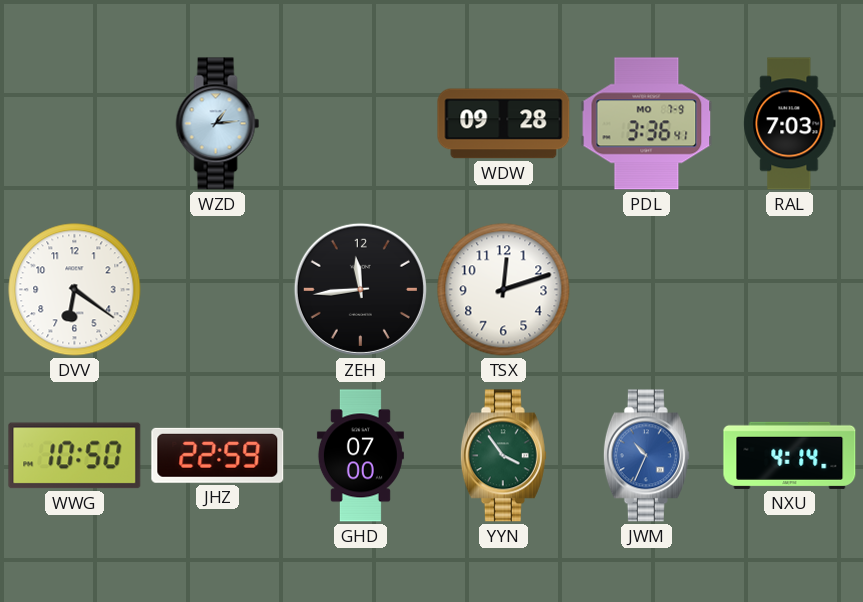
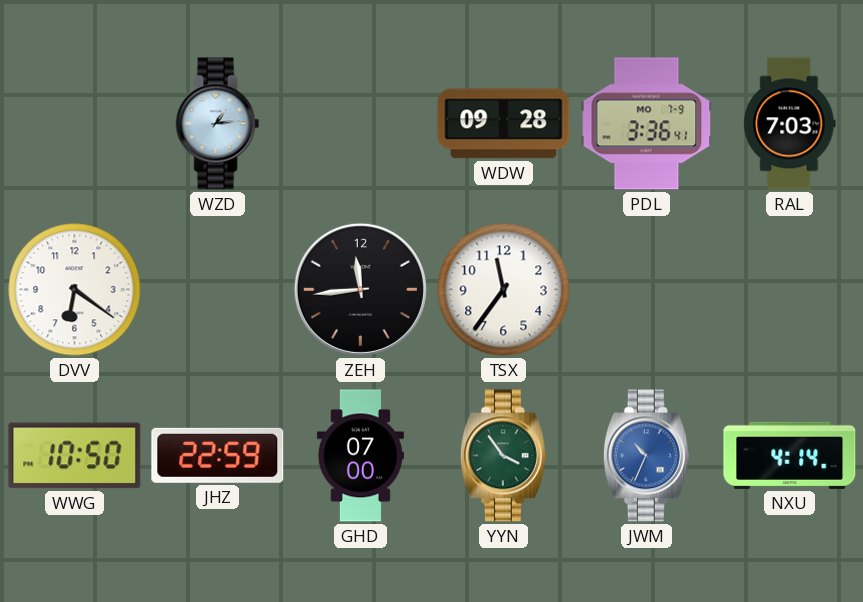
TSX: 12:12 -> 11:36 (504, 290)
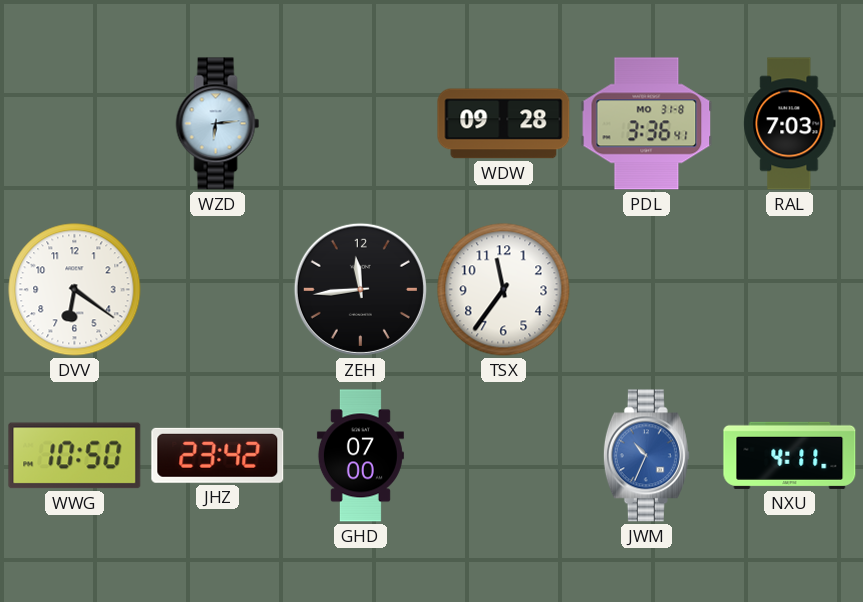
WZD: 1:14 -> 6:14 (218, 124)
PDL date: MO 7-9 -> MO 31-8 (647, 124)
JHZ: 22:59 -> 23:42 (218, 455)
YYN: 3:54 -> none (503, 456)
NXU: 4:14 -> 4:11 (790, 455)
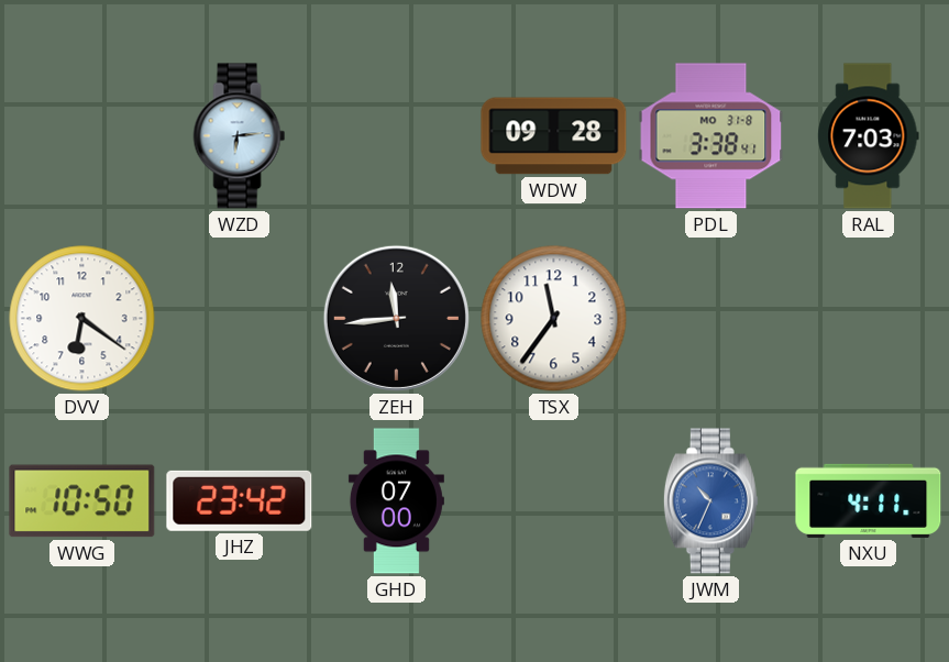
PDL: 3:36 -> 3:38 (711, 136)
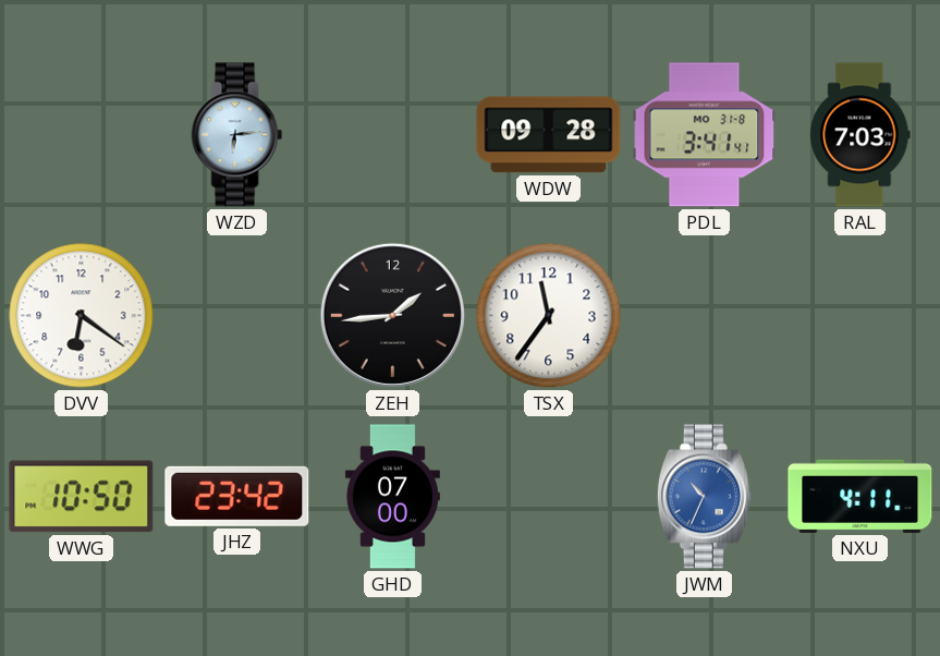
PDL: 3:38 -> 3:41 (705, 135)
ZEH: 11:44 -> 1:44 (392, 315)
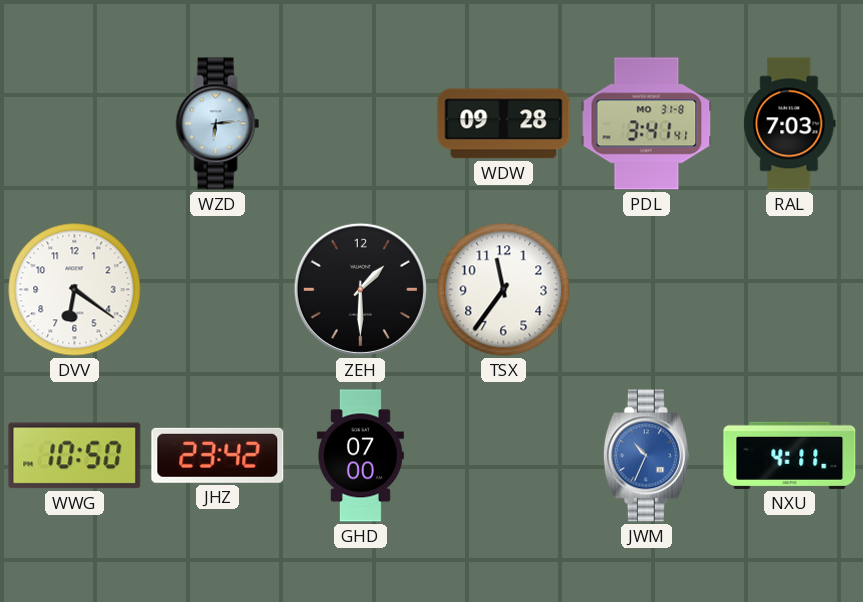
ZEH: 1:44 -> 1:30 (360, 289)
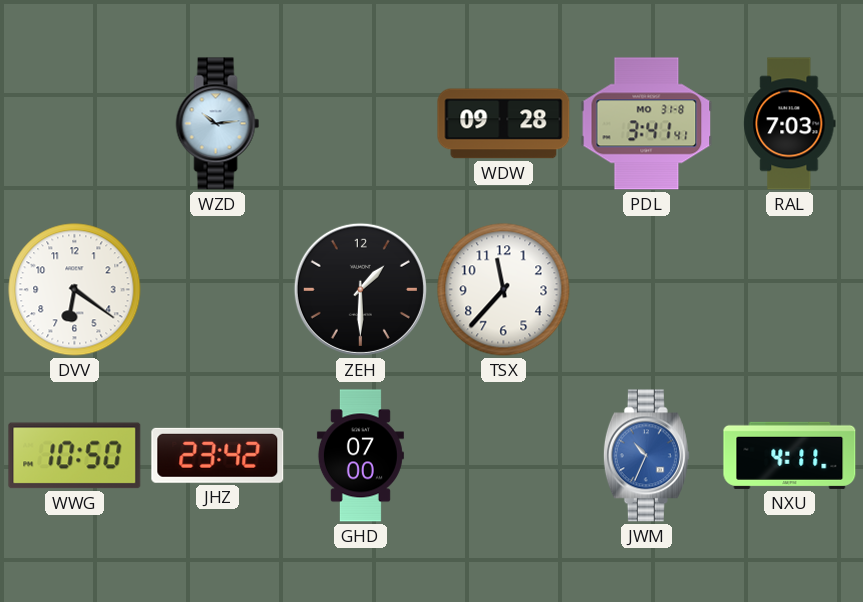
WZD: 6:14 -> 10:14 (218, 124)
TSX: 11:36 -> 11:37 (504, 290)
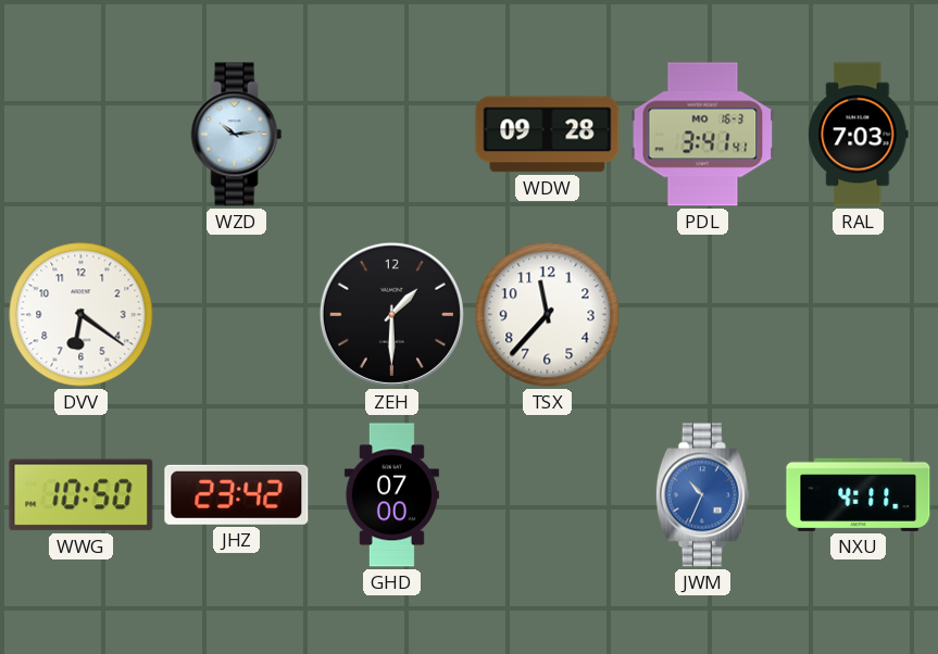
PDL date: MO 31-8 -> MO 16-3 (703, 135)
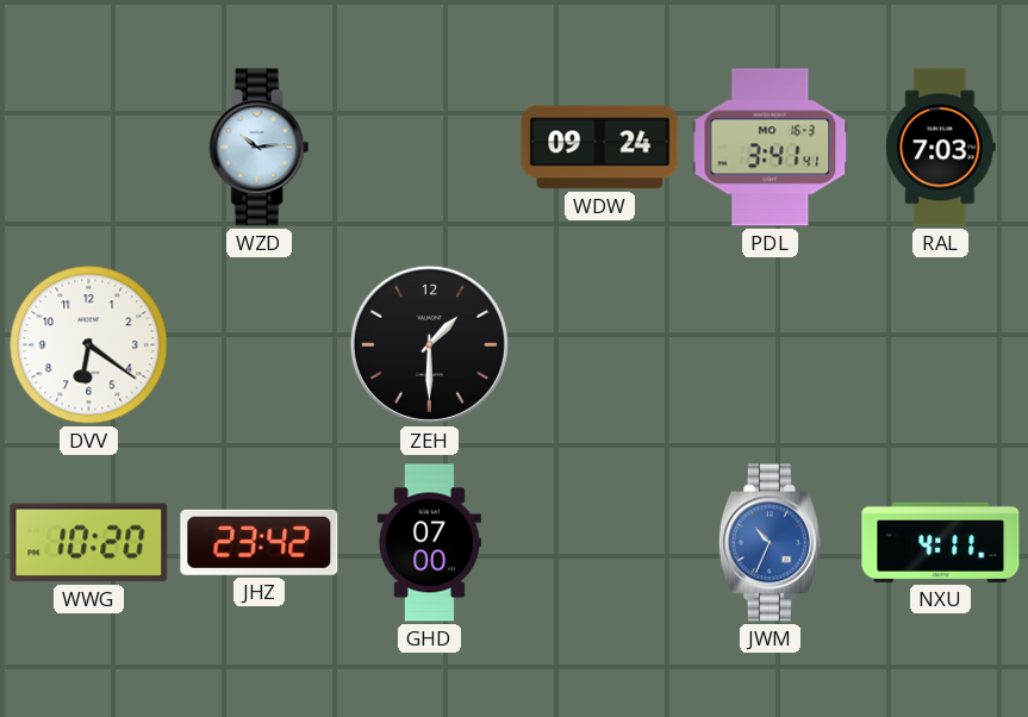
WDW: 09:28 -> 09:24 (600, 148)
TSX: 11:37 -> none (548, 315)
WWG: 10:50 -> 10:20 (89, 543)
